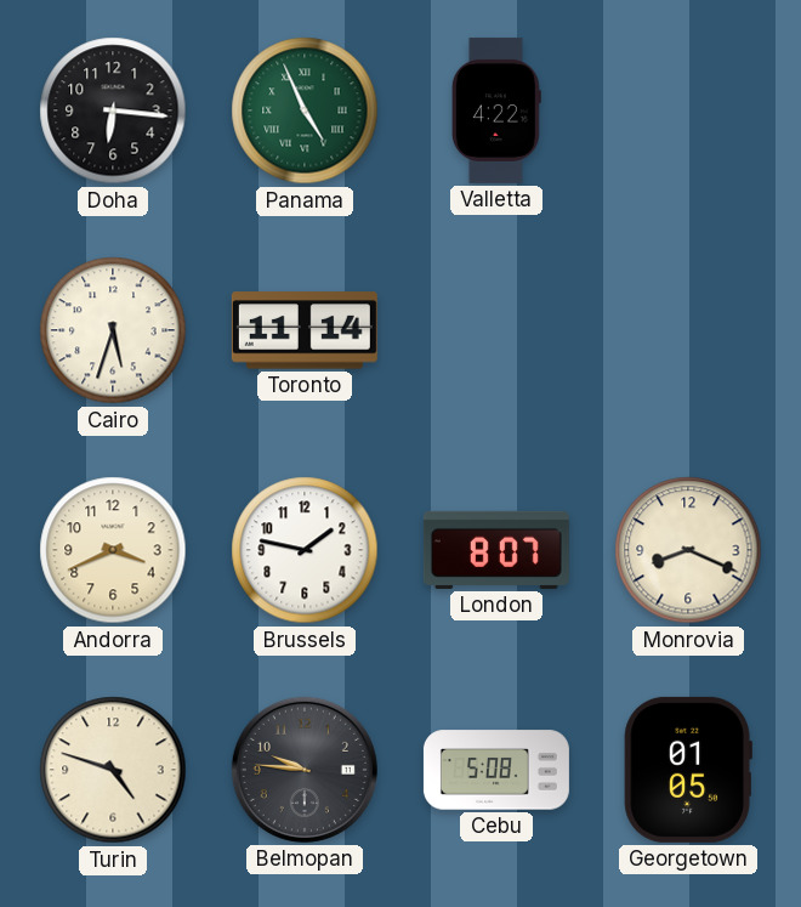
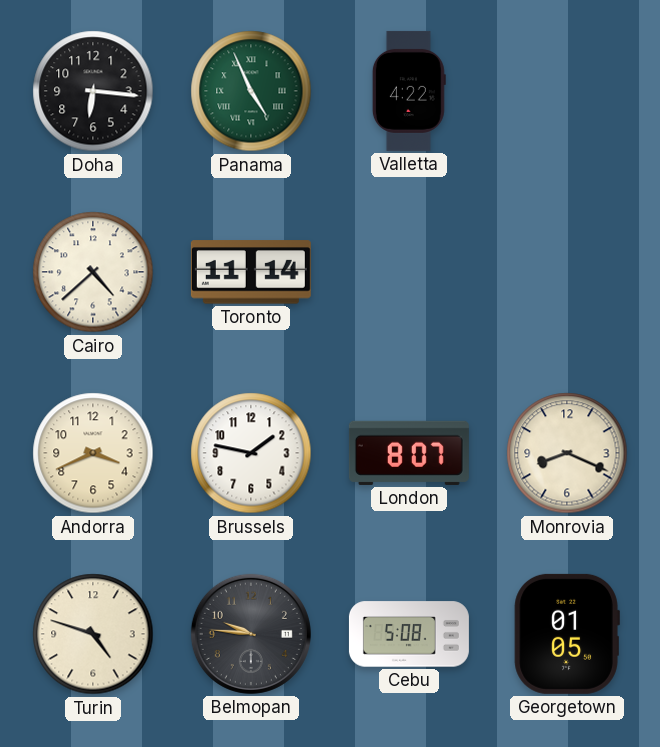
Cairo: 5:33 -> 4:38 (93, 272)
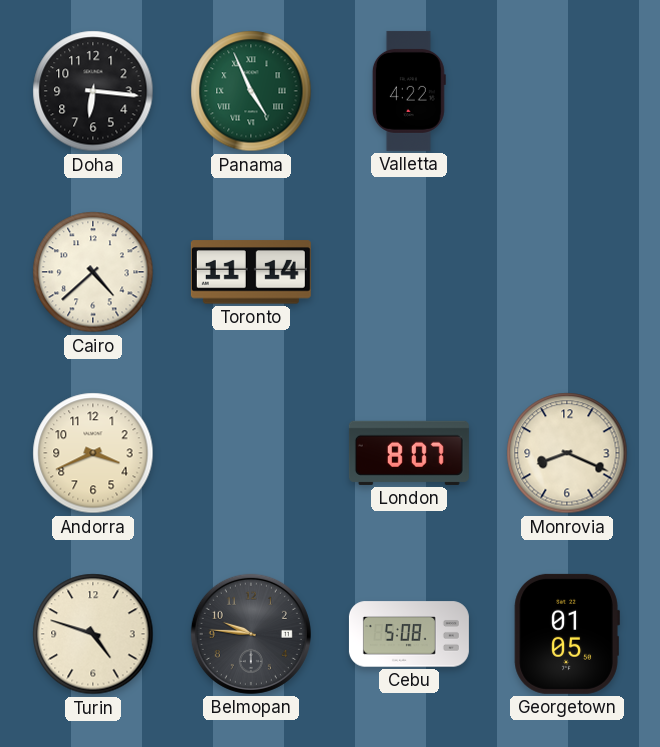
Brussels: 1:47 -> none (251, 453)
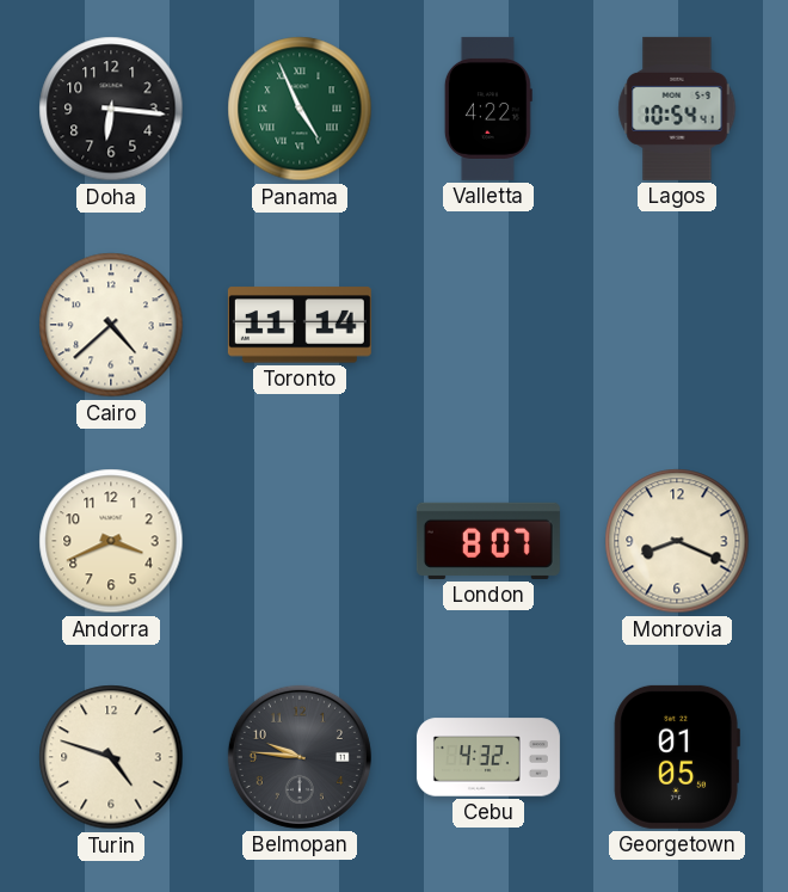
Lagos: none -> 10:54 (677, 109)
Cebu: 5:08 -> 4:32 (488, 757)
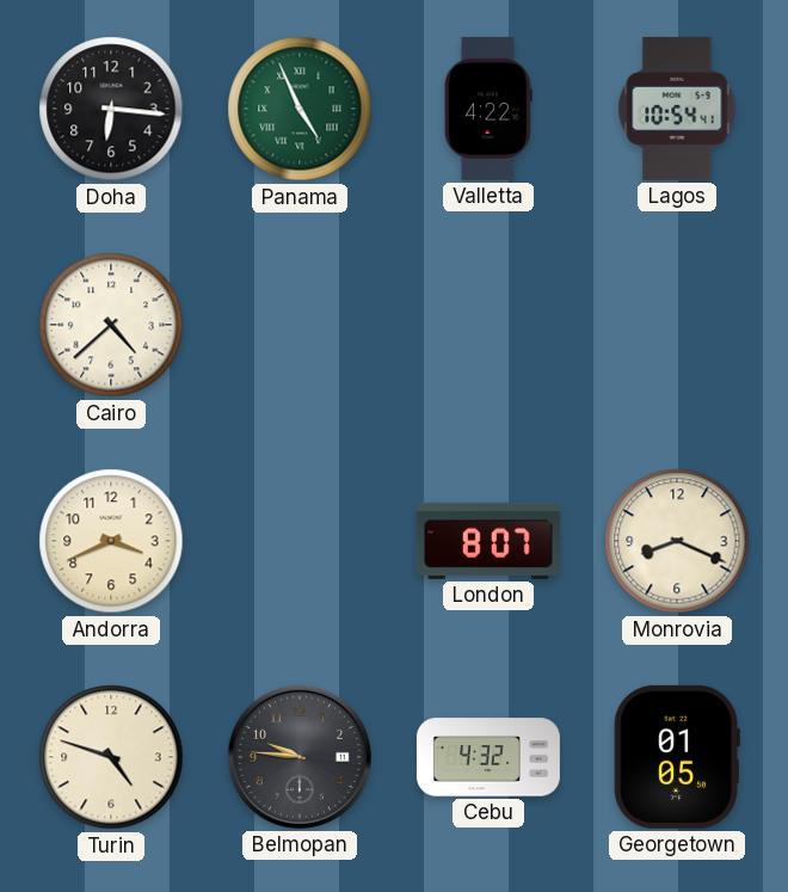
Toronto: 11:14 -> none (300, 325)
